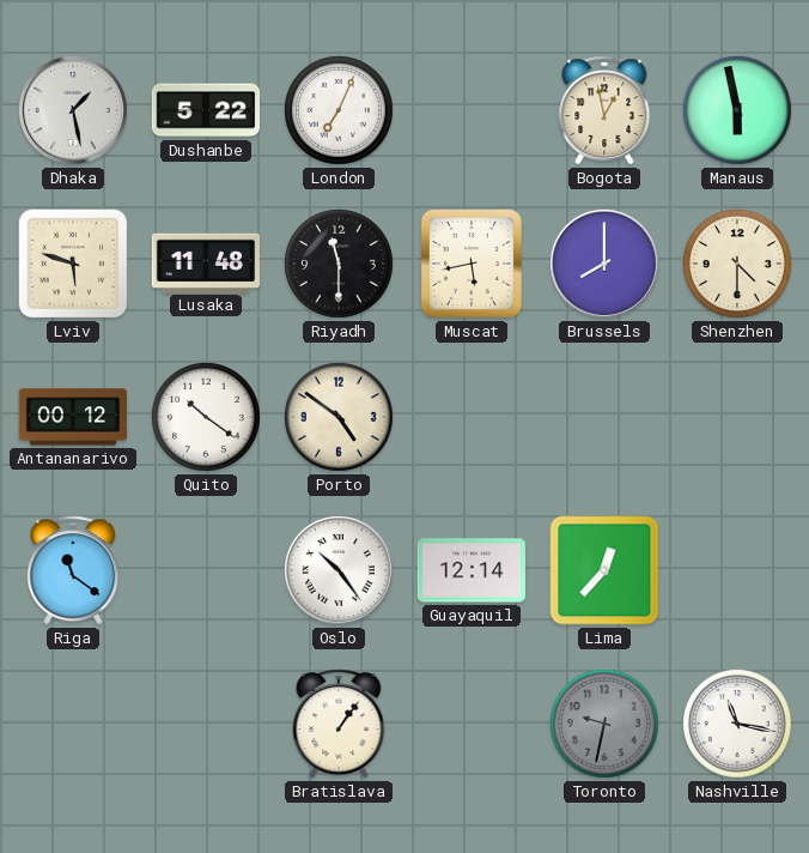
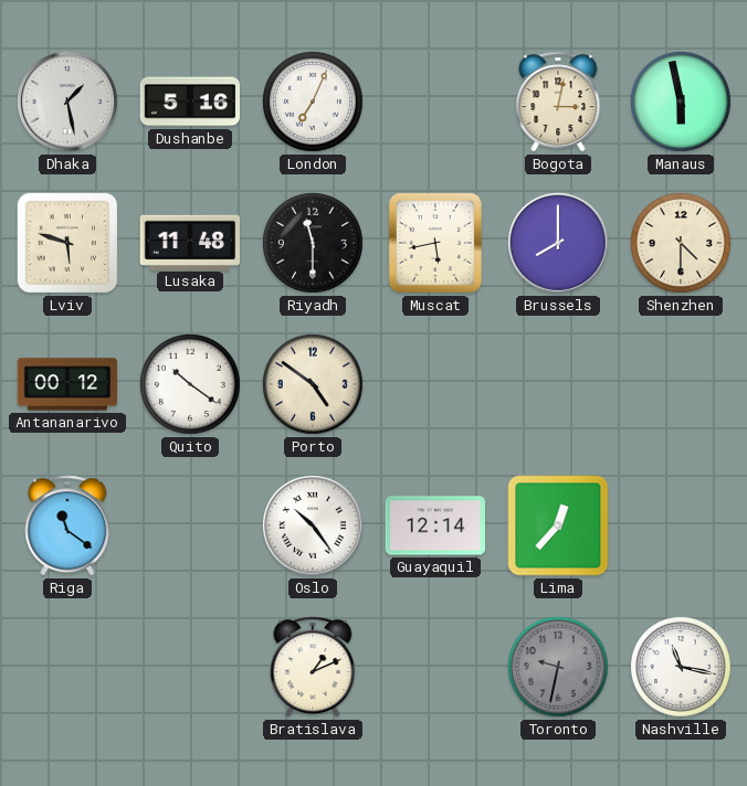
Dushanbe: 5:22 -> 5:16 (189, 102)
Bogota: 12:58 -> 3:02 (558, 102)
Bratislava: 1:06 -> 1:11 (313, 667)
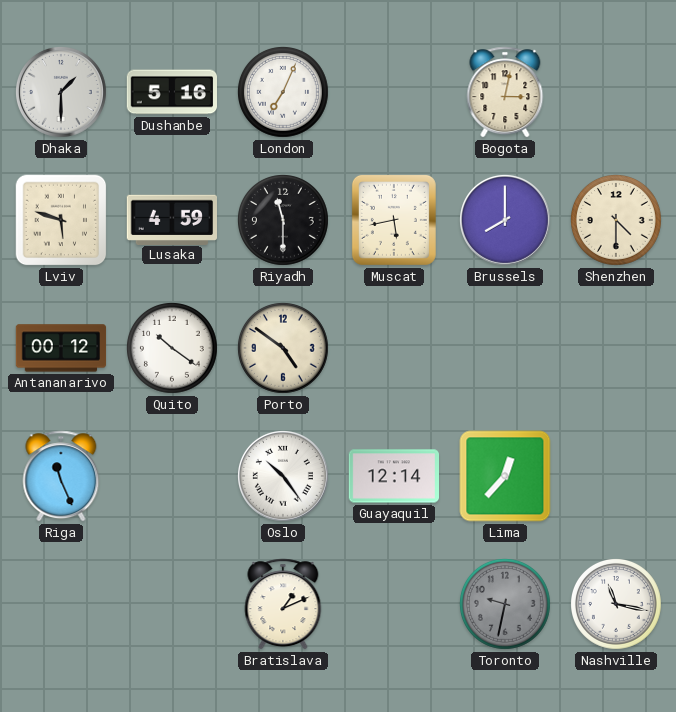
Dhaka: 1:28 -> 1:30 (61, 92)
Manaus: 5:58 -> none (682, 103)
Lusaka: 11:48 -> 4:59 (171, 219)
Riga: 11:21 -> 11:26 (61, 476)
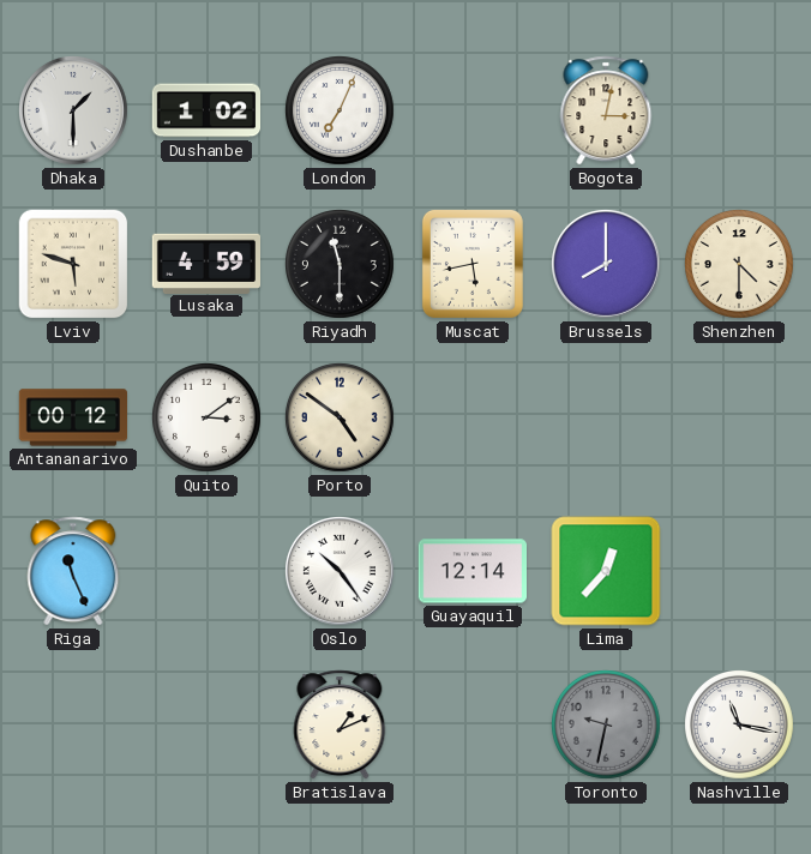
Dushanbe: 5:16 -> 1:02 (205, 110)
Quito: 10:21 -> 3:09 (208, 419)
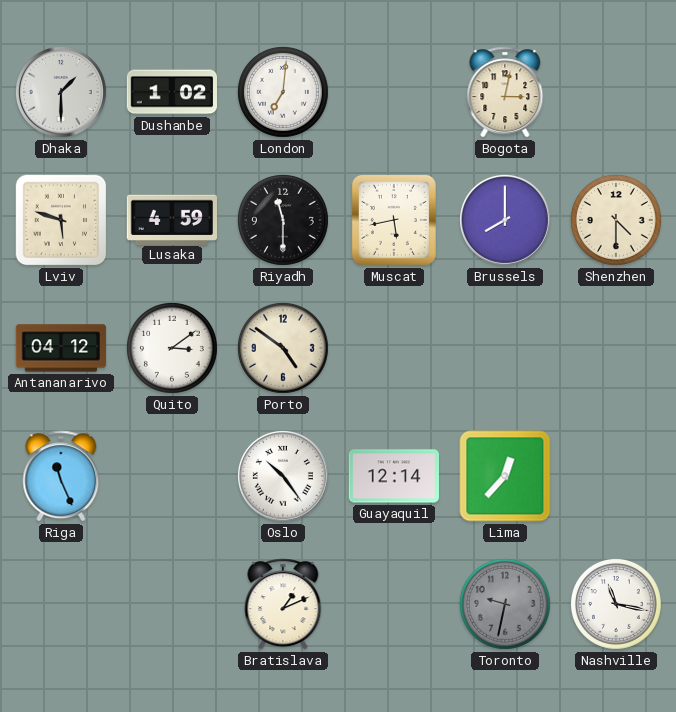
London: 7:04 -> 7:01 (284, 93)
Antananarivo: 00:12 -> 04:12 (61, 348)
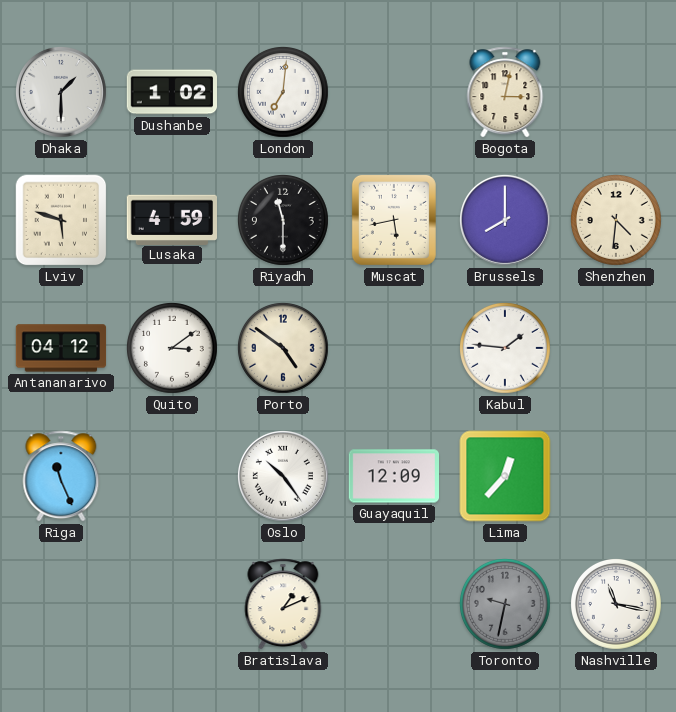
Shenzhen: 4:30 -> 4:31 (617, 221)
Kabul: none -> 1:46 (506, 349)
Guayaquil: 12:14 -> 12:09 (393, 476)
